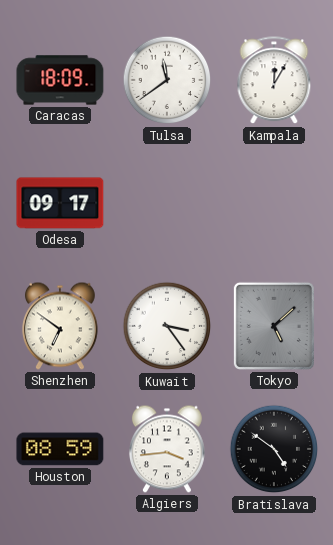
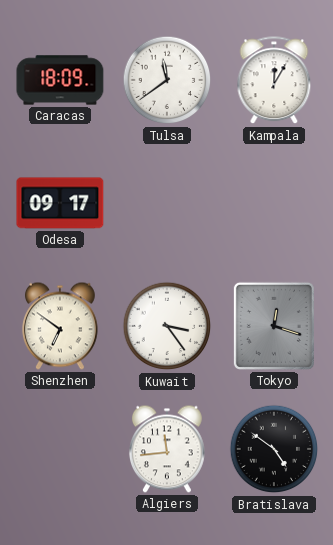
Tokyo: 5:08 -> 12:18 (274, 326)
Houston: 08:59 -> none (60, 449)
Algiers: 3:44 -> 11:44 (167, 449)
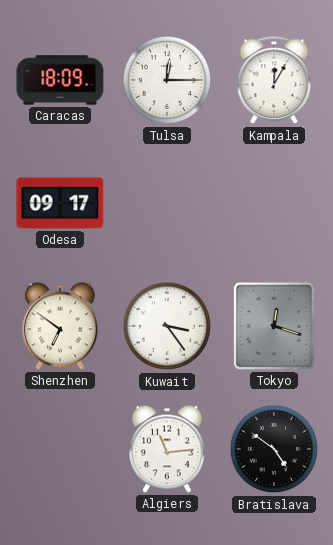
Tulsa: 11:39 -> 12:15 (167, 80)
Algiers: 11:44 -> 11:14 (167, 449)
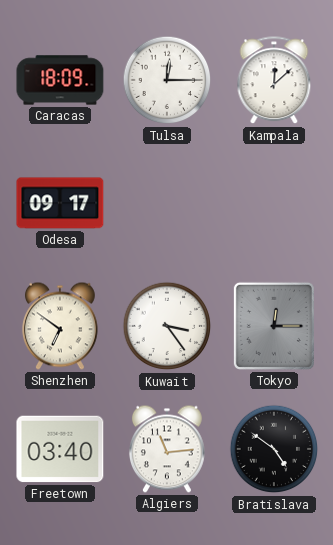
Kampala: 12:05 -> 12:08 (274, 81)
Tokyo: 12:18 -> 12:15 (274, 326)
Freetown: none -> 03:40 (60, 449)
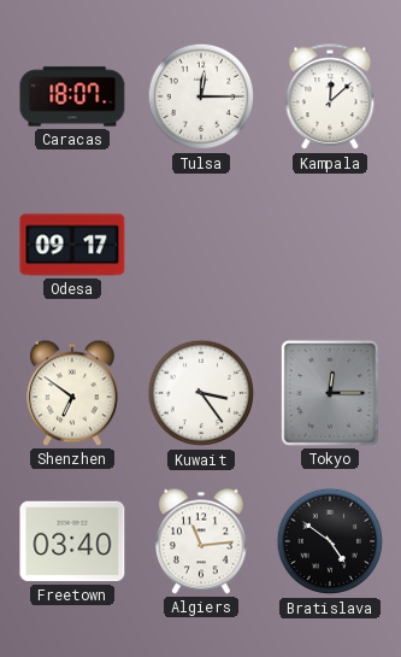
Caracas: 18:09 -> 18:07 (72, 96)
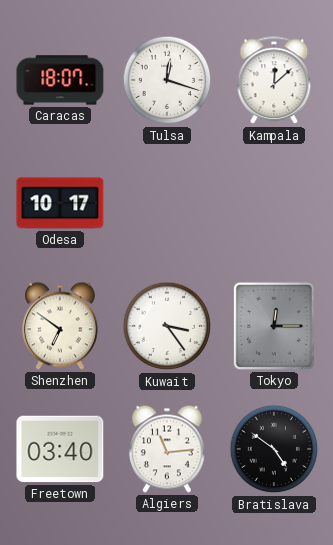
Tulsa: 12:15 -> 12:18 (167, 80)
Odesa: 09:17 -> 10:17 (60, 203)
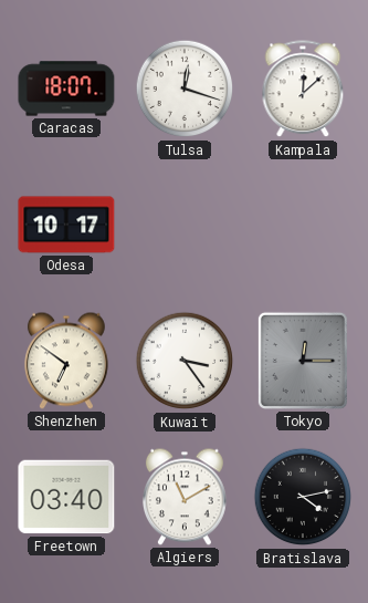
Algiers: 11:14 -> 11:10 (185, 497)
Bratislava: 4:51 -> 4:13 (303, 497)
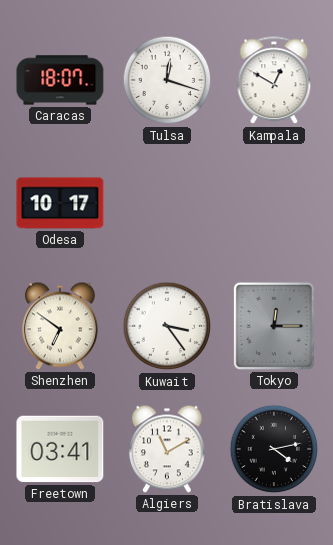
Kampala: 12:08 -> 12:50 (274, 81)
Freetown: 03:40 -> 03:41 (60, 449)
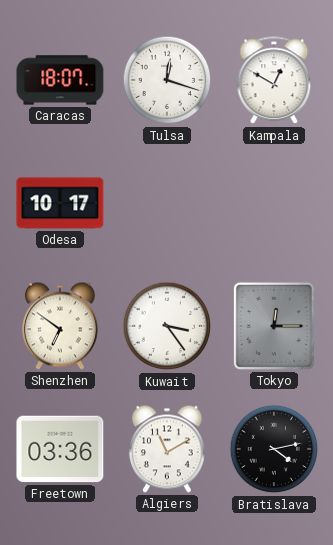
Freetown: 03:41 -> 03:36 (60, 449)
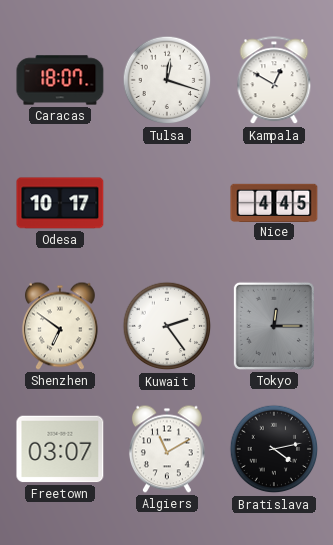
Nice: none -> 4:45 (274, 202)
Kuwait: 3:24 -> 2:24 (167, 326)
Freetown: 03:36 -> 03:07 (60, 449)
